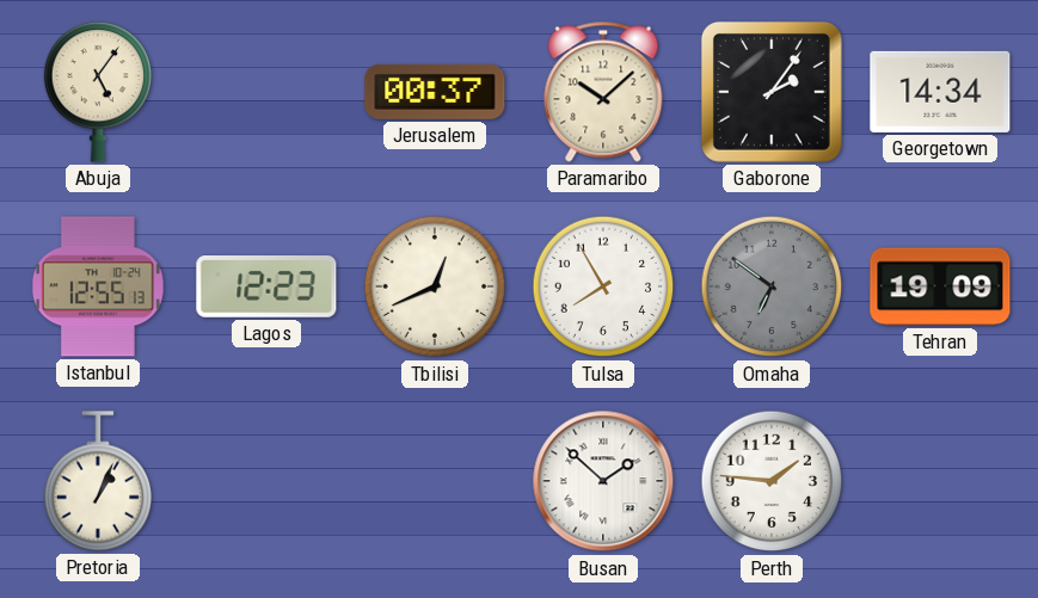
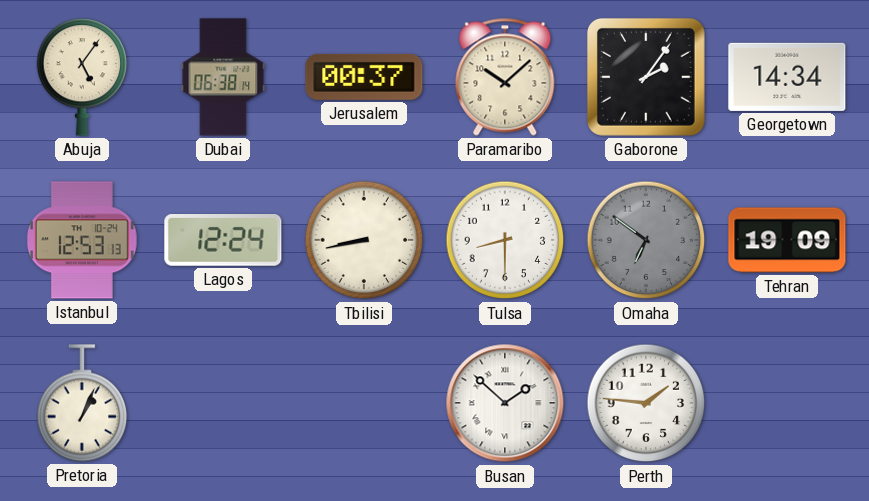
Dubai: none -> 06:38 (223, 77)
Istanbul: 12:55 -> 12:53 (82, 240)
Lagos: 12:23 -> 12:24 (223, 241)
Tbilisi: 12:41 -> 8:43 (364, 240)
Tulsa: 7:55 -> 8:30 (505, 240)
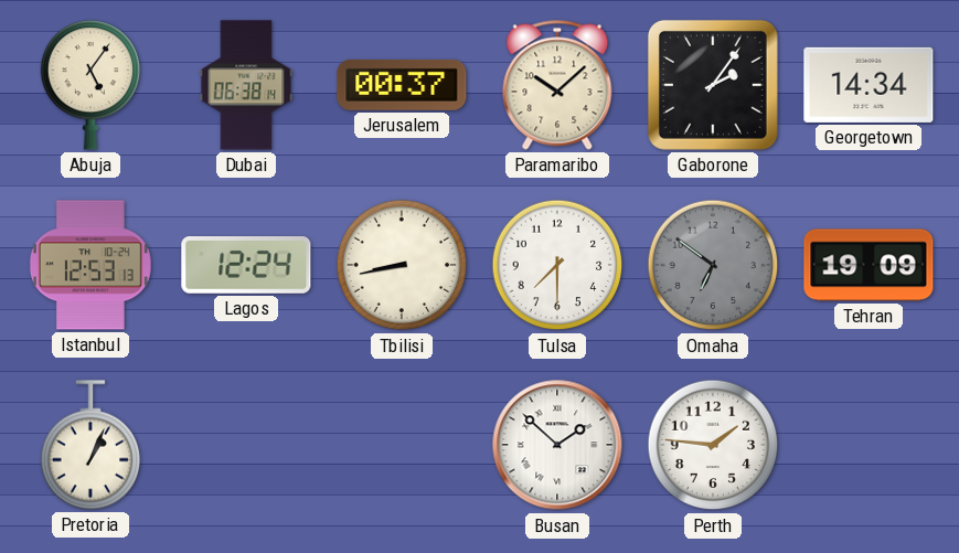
Tulsa: 8:30 -> 7:30 (557, 265)
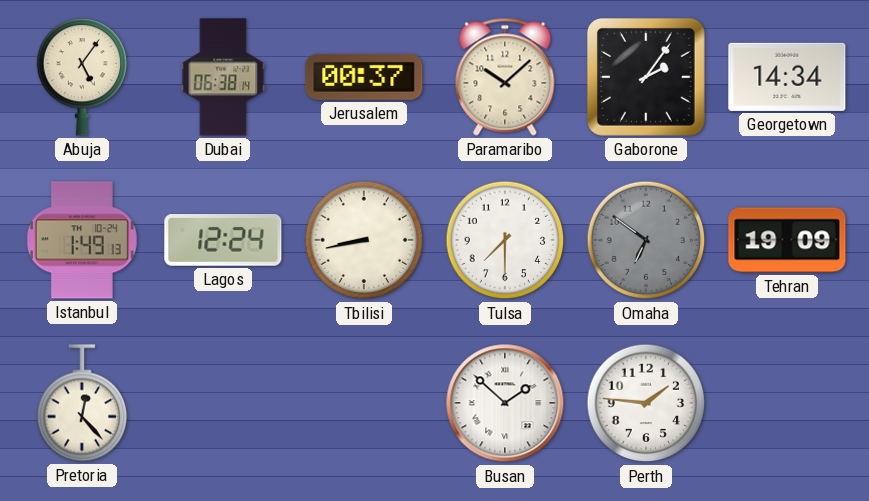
Istanbul: 12:53 -> 1:49 (82, 240)
Pretoria: 1:04 -> 12:23 (82, 403)
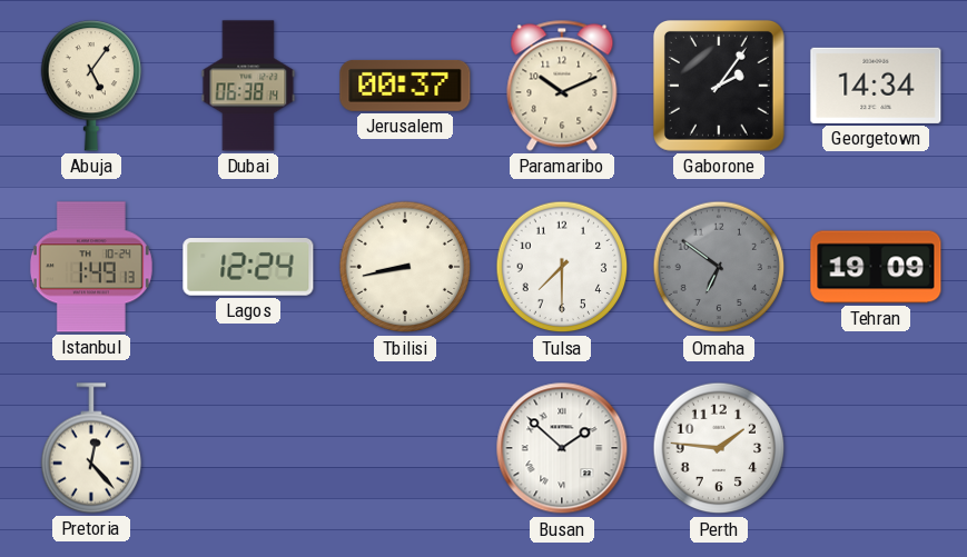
Paramaribo: 10:08 -> 10:11 (562, 86)
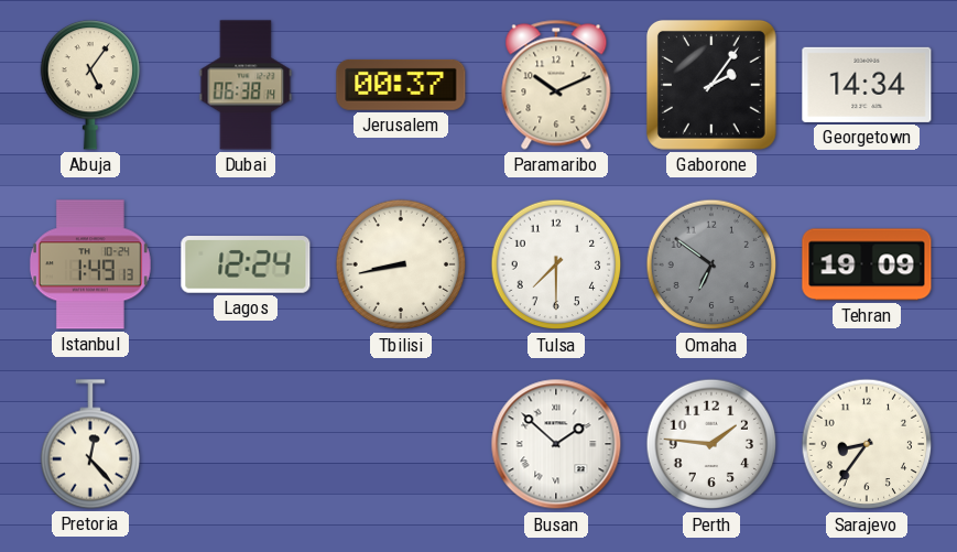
Sarajevo: none -> 8:36 (867, 444)
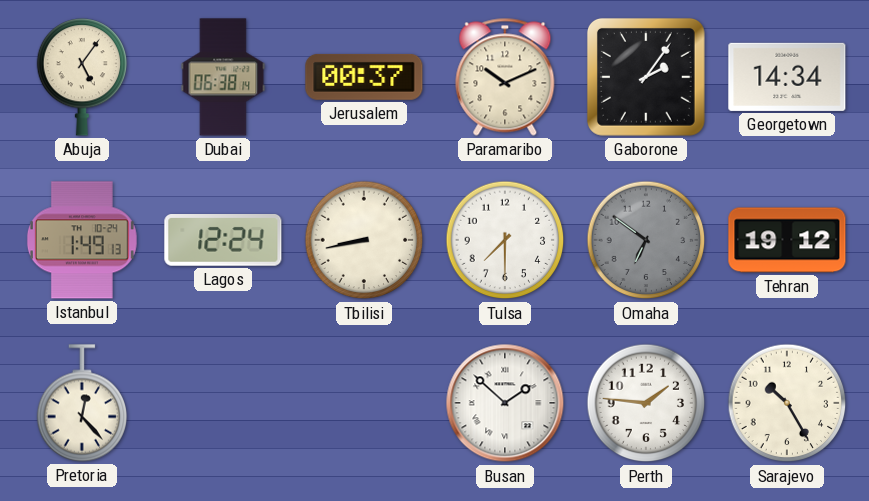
Tehran: 19:09 -> 19:12 (787, 240)
Sarajevo: 8:36 -> 10:25 (787, 403)
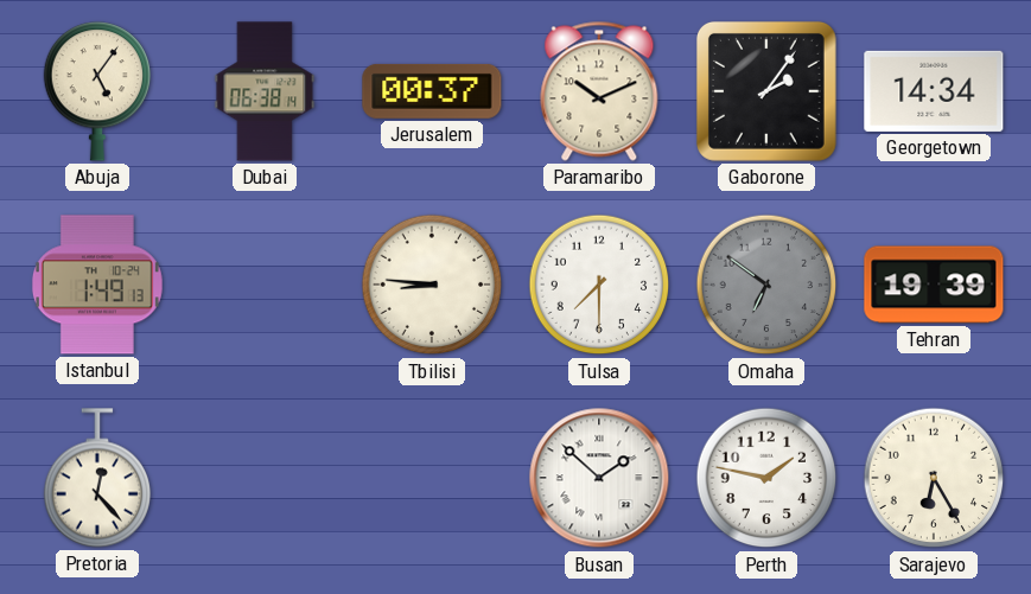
Lagos: 12:24 -> none (223, 241)
Tbilisi: 8:43 -> 8:46 (432, 285)
Tehran: 19:12 -> 19:39 (934, 285)
Perth: 1:46 -> 1:47 (766, 478)
Sarajevo: 10:25 -> 6:25 (934, 478)
